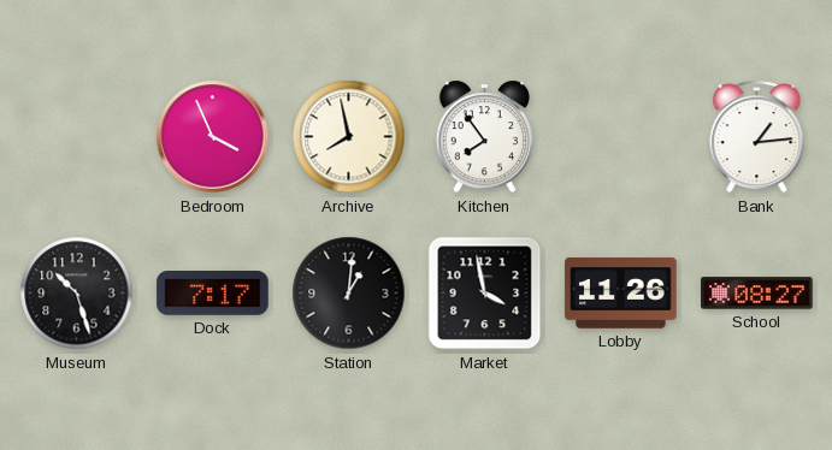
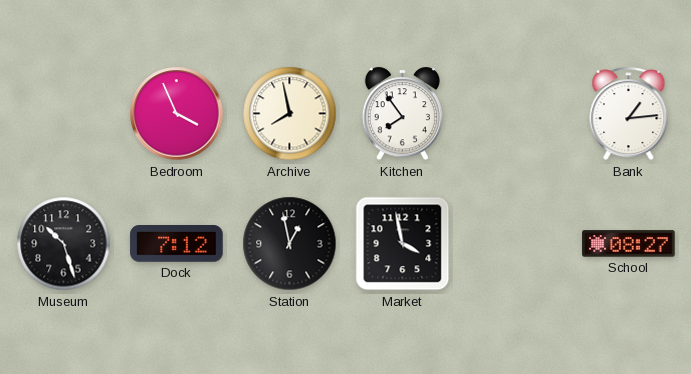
Dock: 7:17 -> 7:12 (177, 244)
Station: 1:01 -> 12:58 (290, 244)
Lobby: 11:26 -> none (621, 294)
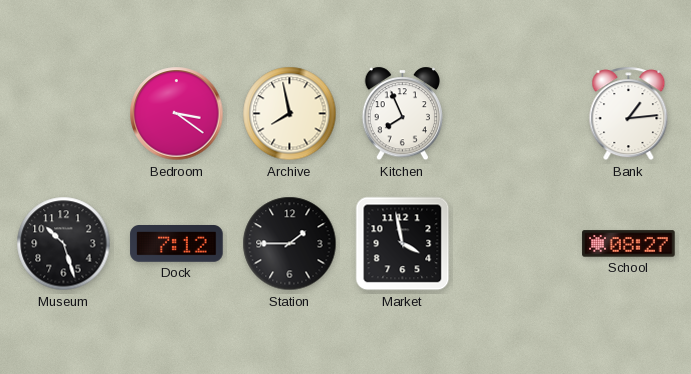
Bedroom: 3:56 -> 3:21 (177, 114)
Kitchen: 7:54 -> 7:56 (402, 114)
Station: 12:58 -> 1:45 (290, 244)
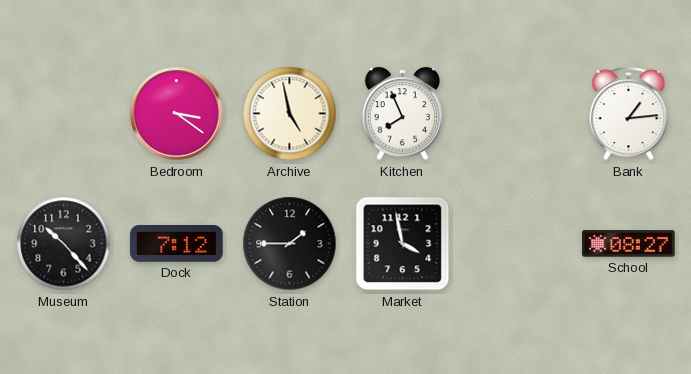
Archive: 7:58 -> 4:58 (290, 114)
Museum: 10:27 -> 10:23 (64, 244)
